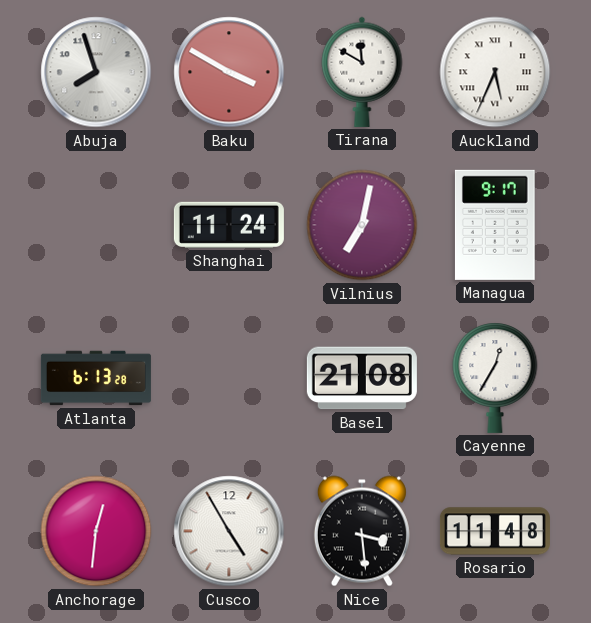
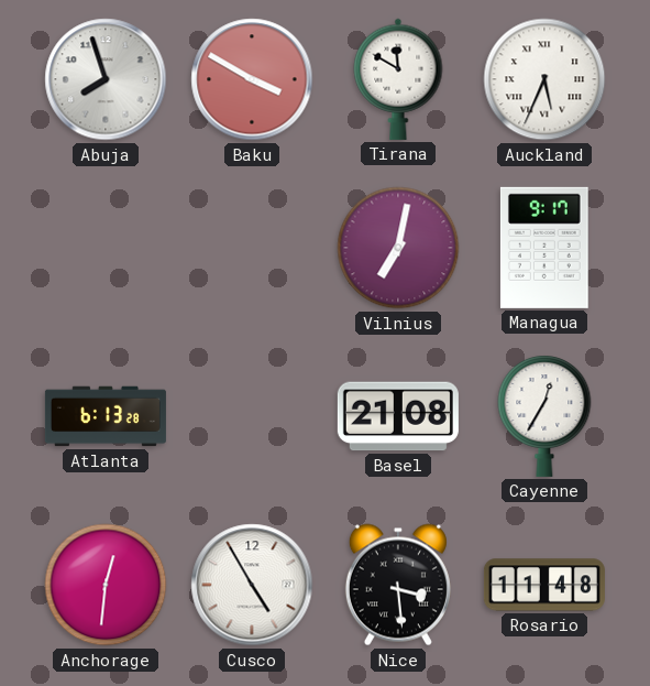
Shanghai: 11:24 -> none (229, 225)
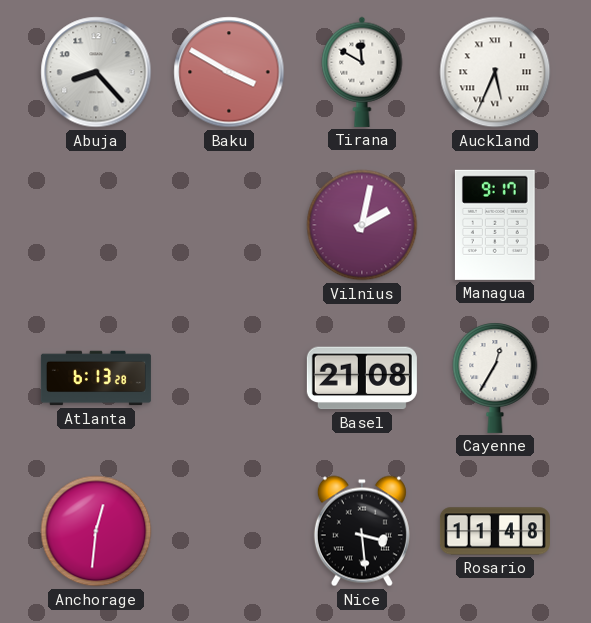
Abuja: 7:57 -> 8:23 (96, 72)
Vilnius: 7:02 -> 2:02 (362, 225)
Cusco: 4:55 -> none (252, 585)
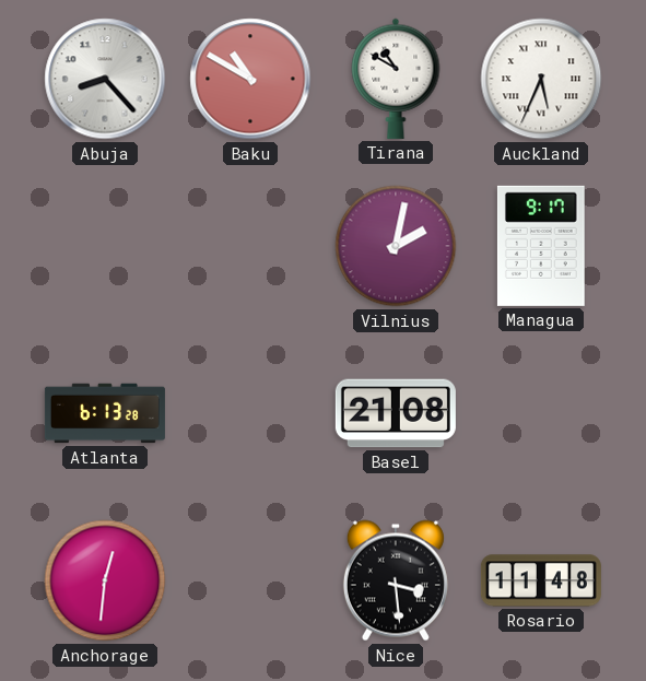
Baku: 3:50 -> 10:50 (250, 79)
Tirana: 11:50 -> 10:50 (396, 79)
Cayenne: 12:35 -> none (495, 378)
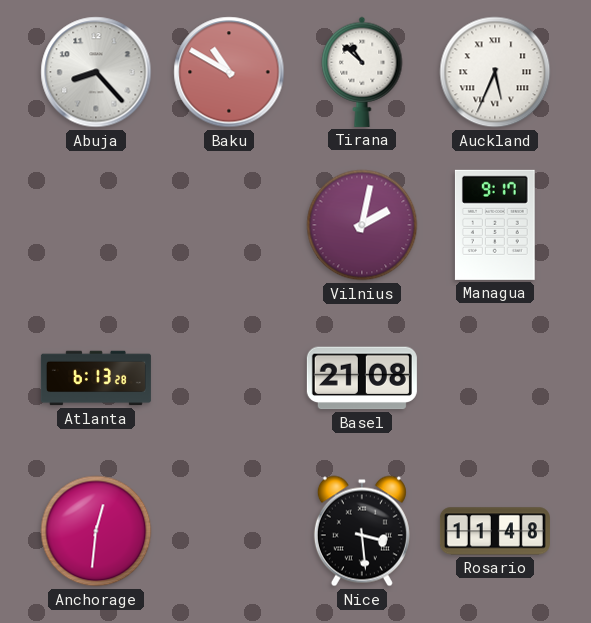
Tirana: 10:50 -> 10:52 (362, 72)
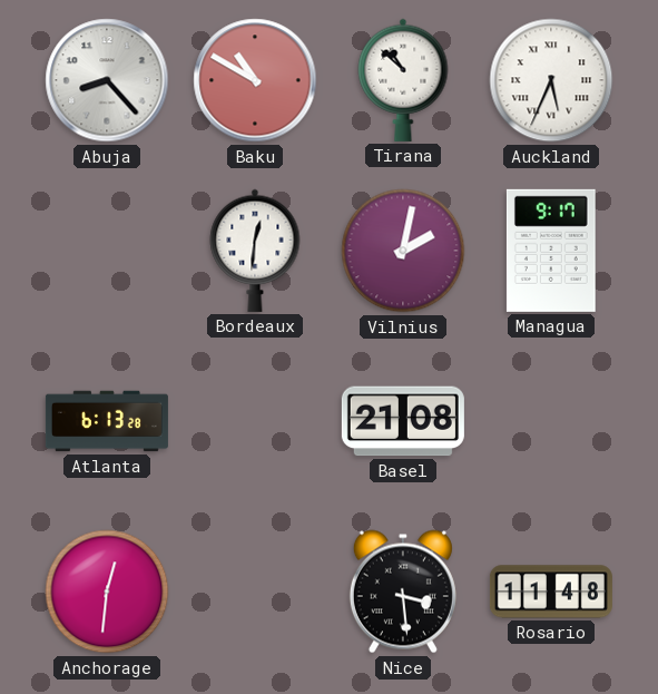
Bordeaux: none -> 12:31 (255, 251)
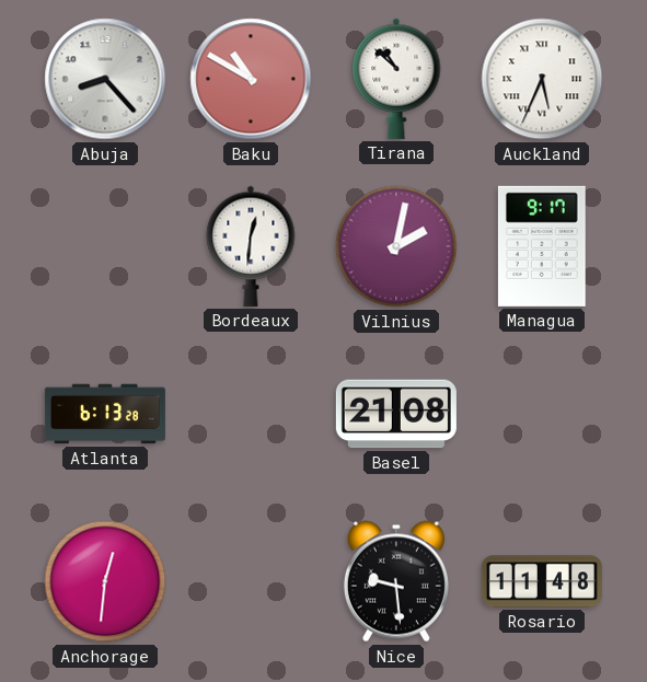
Nice: 3:29 -> 9:29 (396, 581)
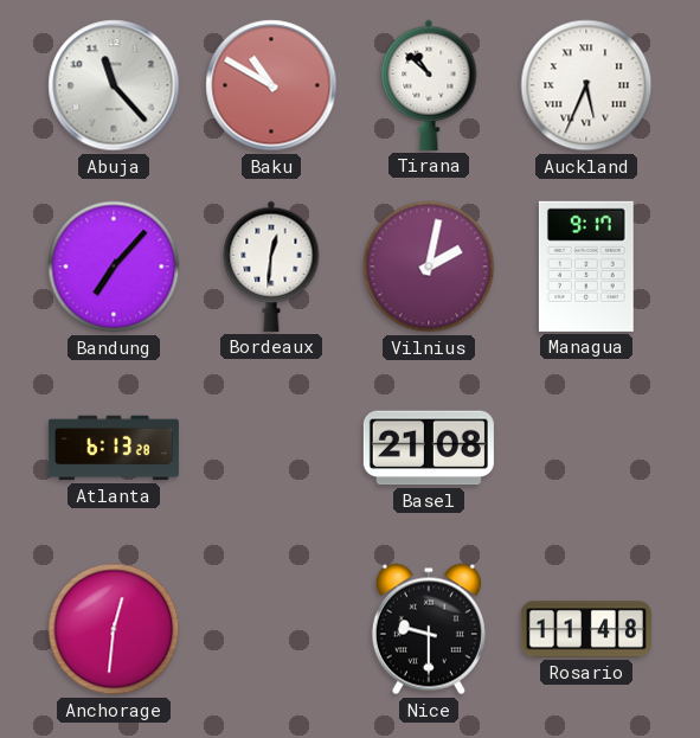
Abuja: 8:23 -> 11:23 (114, 85)
Bandung: none -> 7:07 (114, 267)
Nice: 9:29 -> 9:30 (429, 629)
